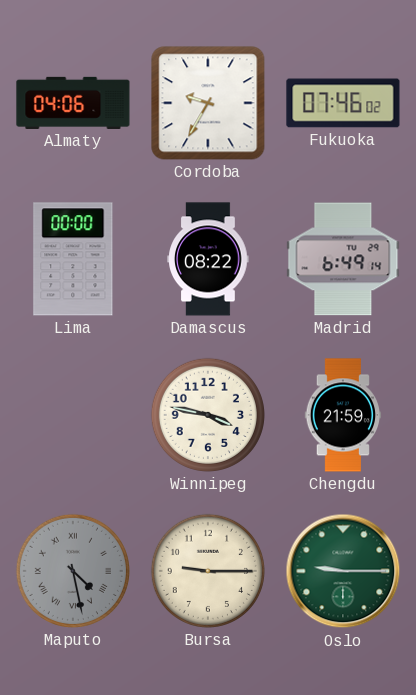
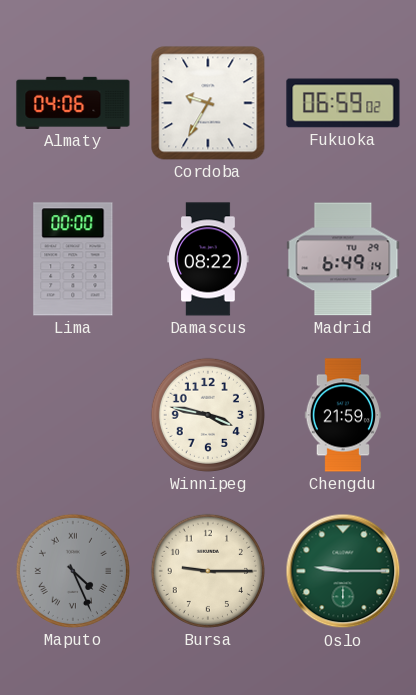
Fukuoka: 07:46 -> 06:59 (343, 103)
Maputo: 4:28 -> 4:26 (73, 571)
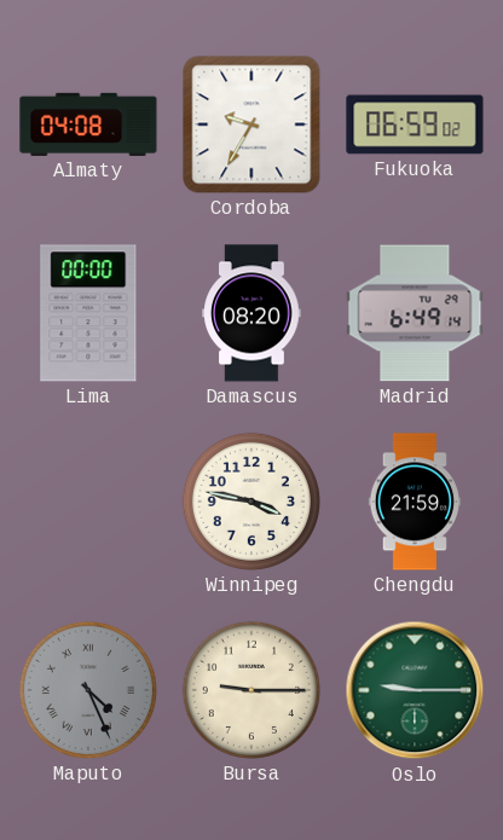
Almaty: 04:06 -> 04:08 (88, 124)
Damascus: 08:22 -> 08:20 (251, 313)
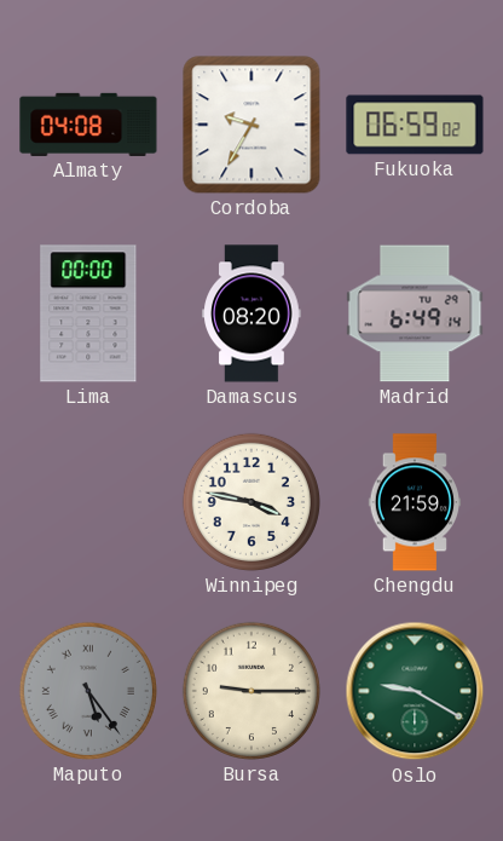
Maputo: 4:26 -> 5:24 (88, 691)
Oslo: 9:15 -> 9:20 (415, 691)
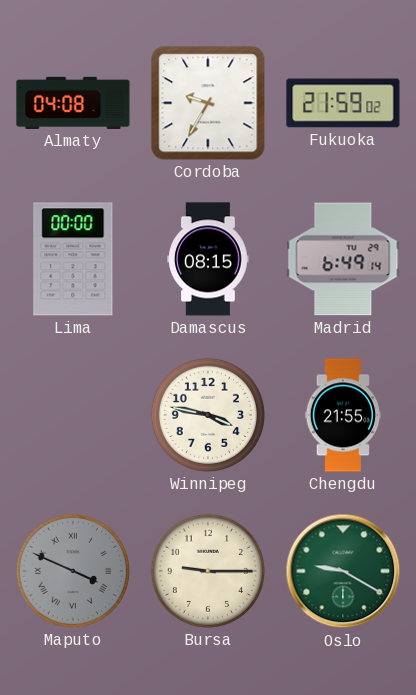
Fukuoka: 06:59 -> 21:59 (343, 103)
Damascus: 08:20 -> 08:15 (208, 259)
Chengdu: 21:59 -> 21:55 (343, 415)
Maputo: 5:24 -> 3:49 (73, 571)
